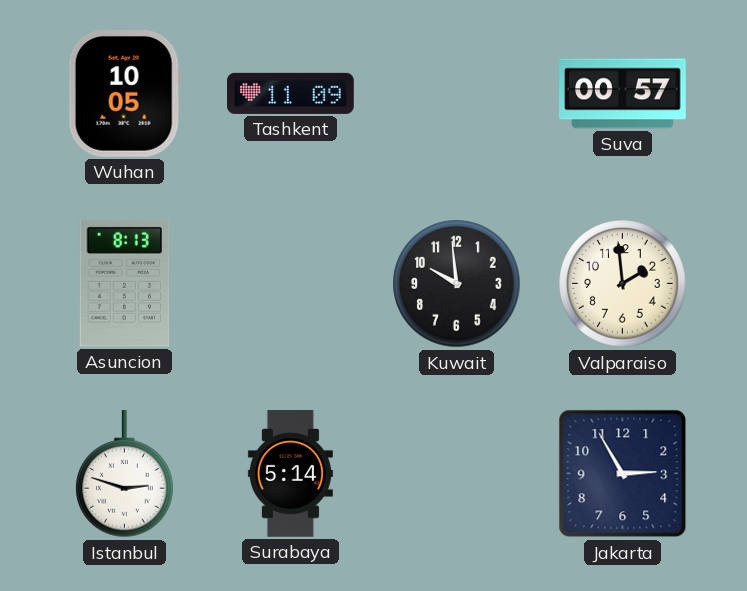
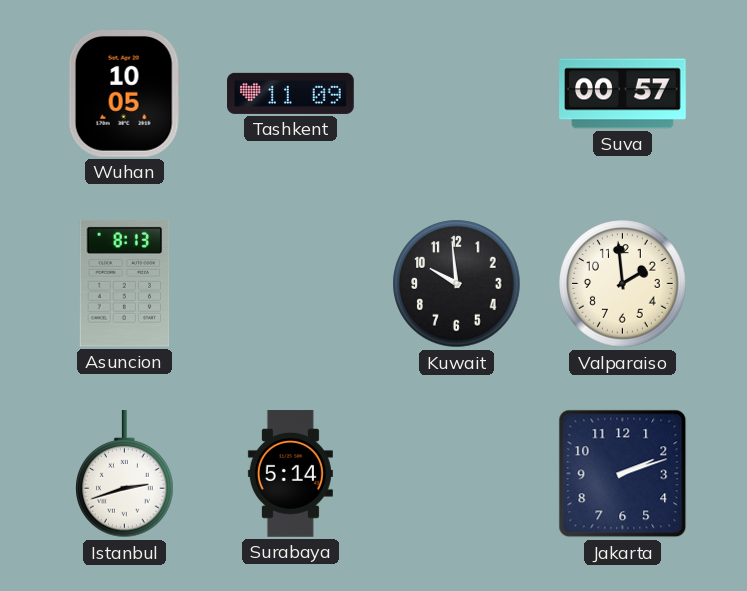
Istanbul: 2:48 -> 2:42 (125, 475)
Jakarta: 2:55 -> 2:12 (623, 474)
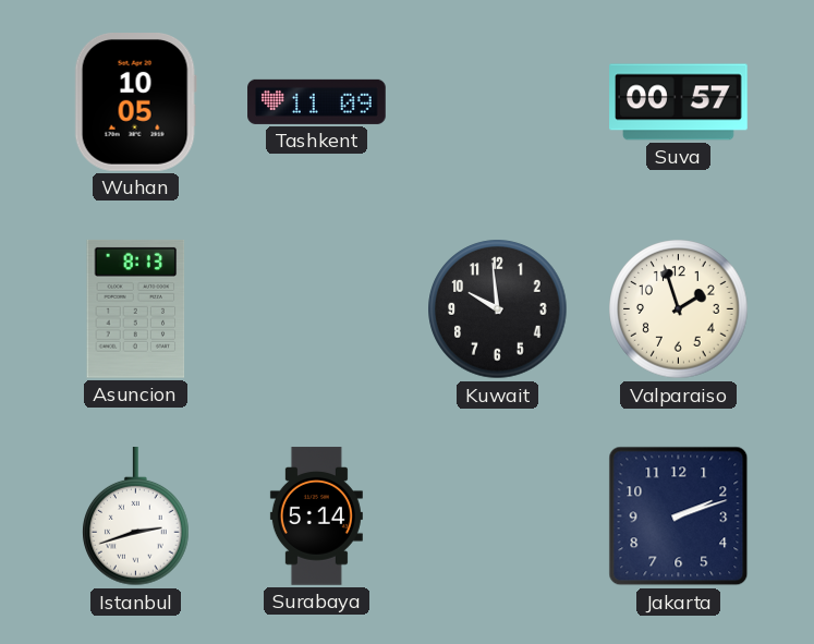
Valparaiso: 1:59 -> 1:57 (679, 309)
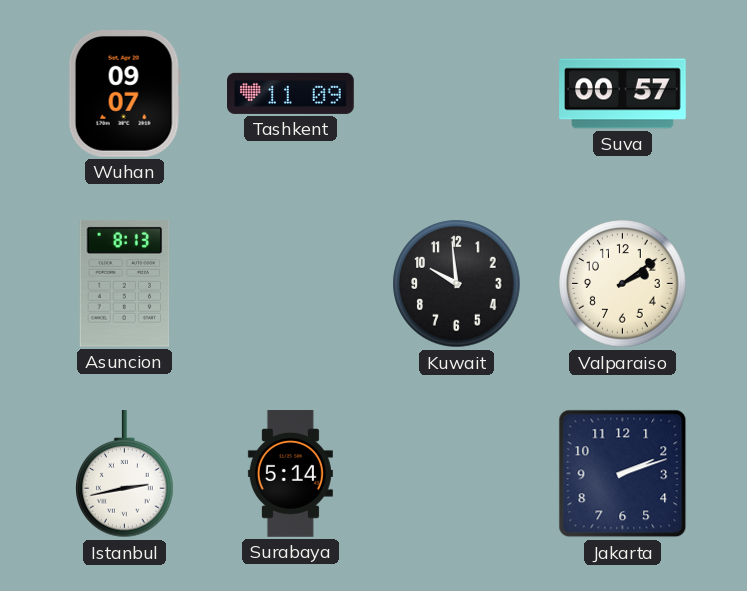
Wuhan: 10:05 -> 09:07 (124, 94)
Valparaiso: 1:57 -> 2:09 (623, 284)
Istanbul: 2:42 -> 2:43 (125, 475)
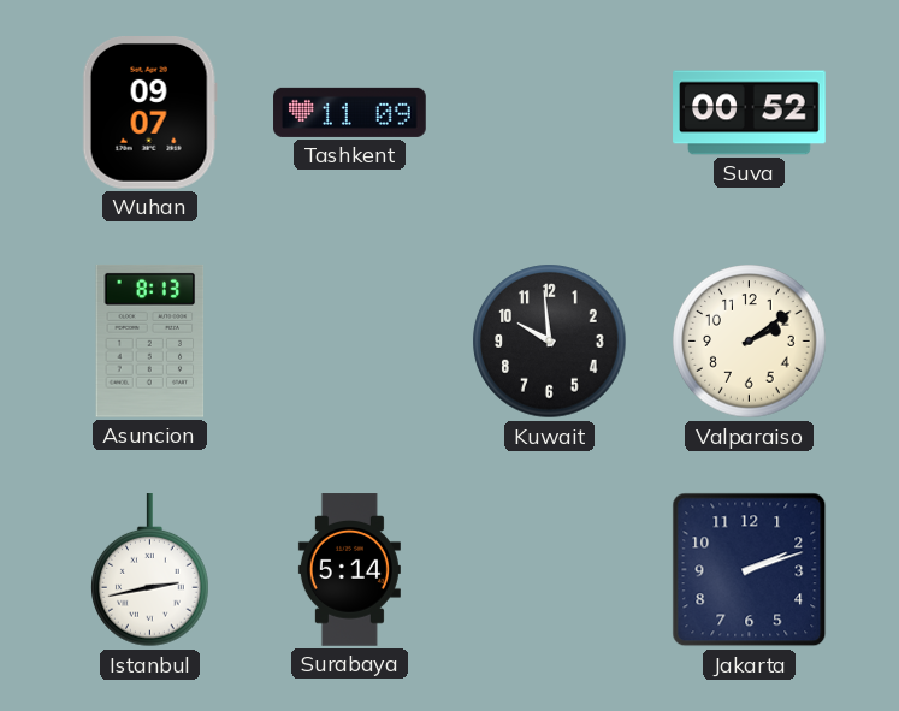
Suva: 00:57 -> 00:52 (750, 113)
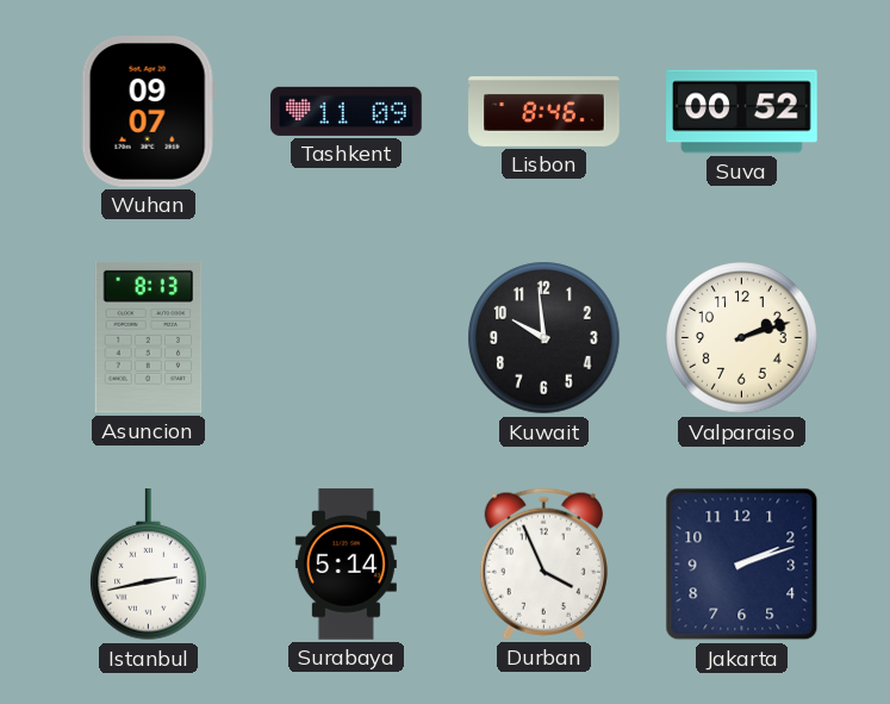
Lisbon: none -> 8:46 (544, 112)
Valparaiso: 2:09 -> 2:12 (742, 338)
Durban: none -> 3:56 (543, 563)
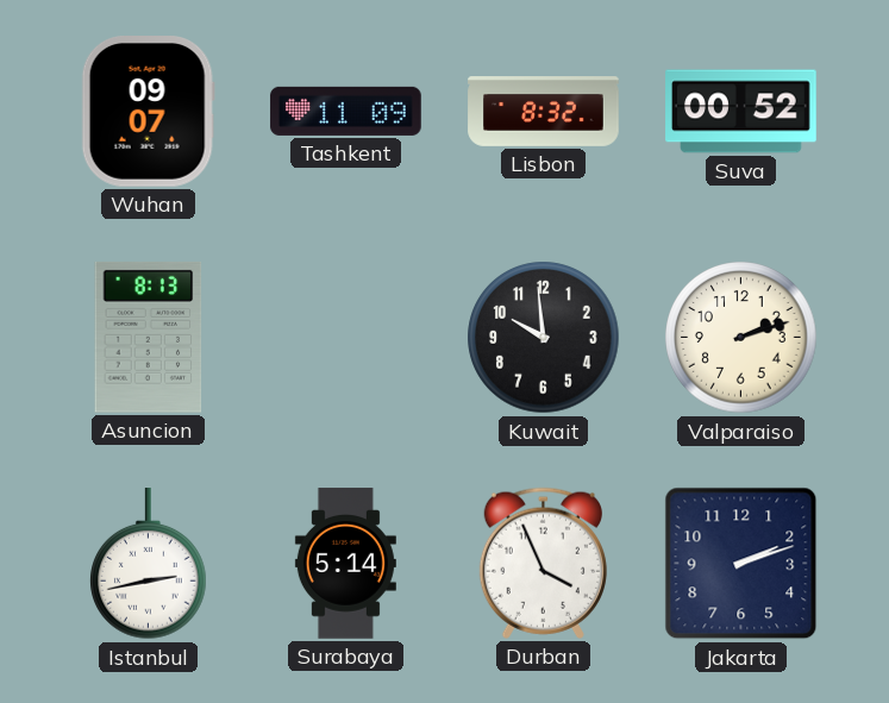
Lisbon: 8:46 -> 8:32 (544, 112)
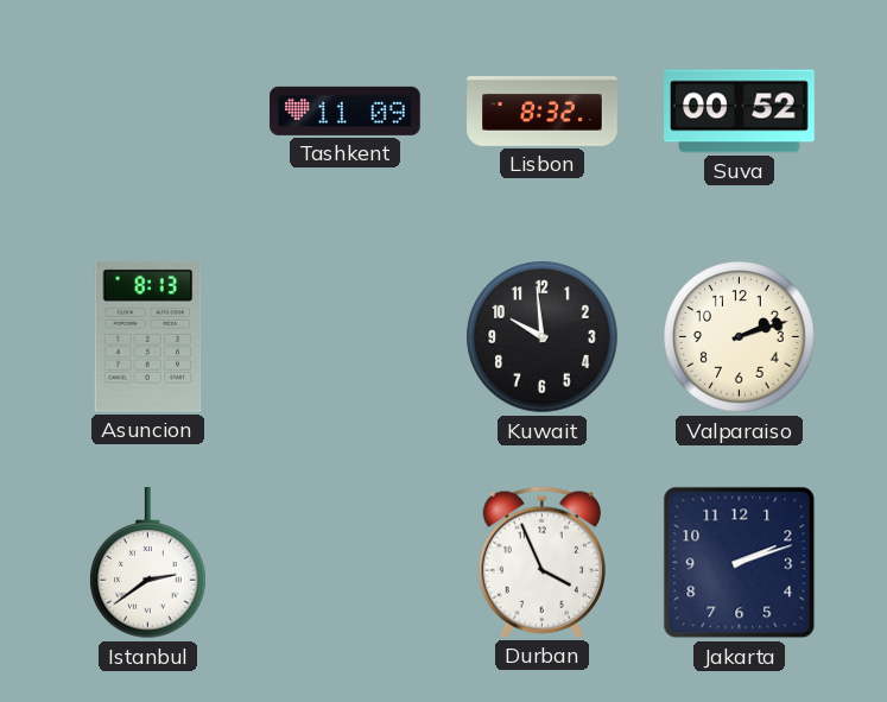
Wuhan: 09:07 -> none (148, 112)
Istanbul: 2:43 -> 2:39 (148, 564)
Surabaya: 5:14 -> none (345, 564)
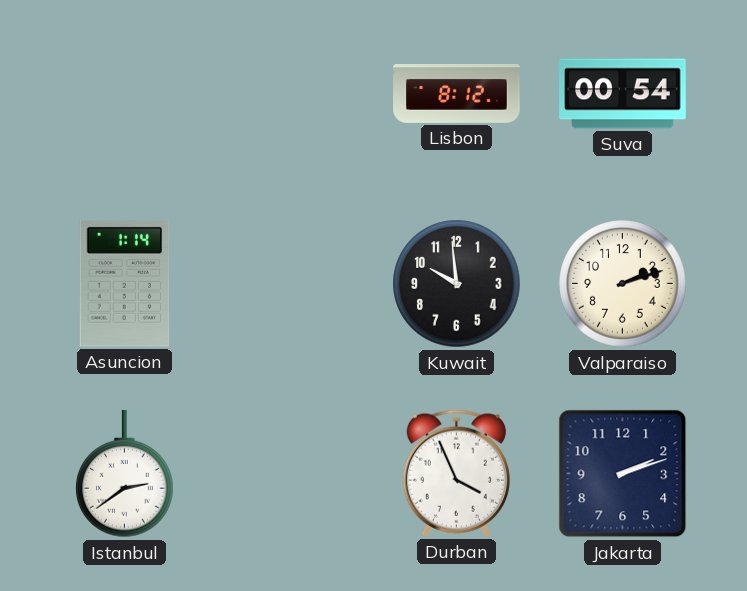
Tashkent: 11:09 -> none (346, 110)
Lisbon: 8:32 -> 8:12 (457, 94)
Suva: 00:52 -> 00:54 (623, 94)
Asuncion: 8:13 -> 1:14 (125, 283)
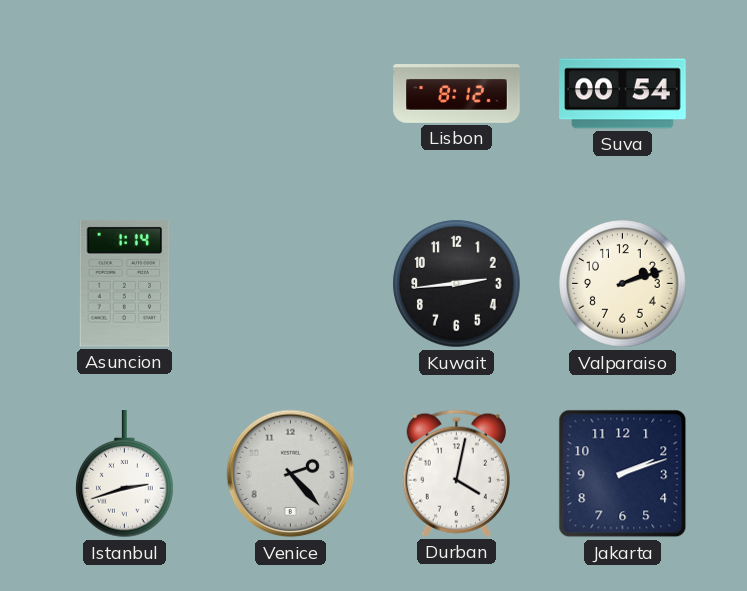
Kuwait: 9:59 -> 2:44 (457, 284)
Istanbul: 2:39 -> 2:42 (125, 475)
Venice: none -> 2:23 (291, 474)
Durban: 3:56 -> 4:02 (456, 473)
